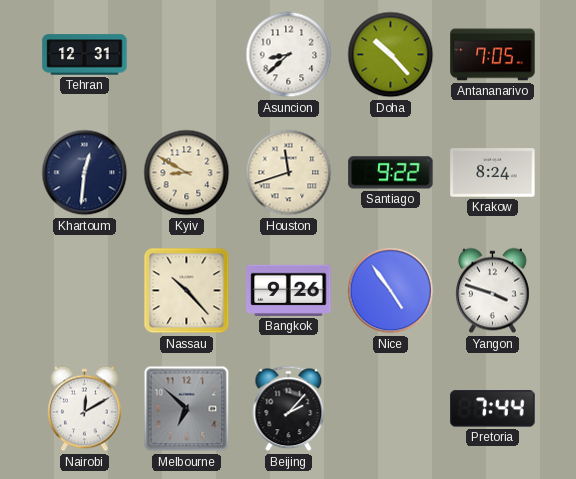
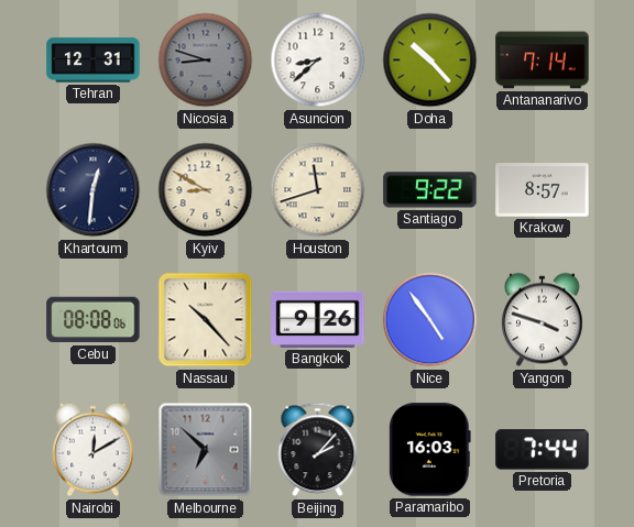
Nicosia: none -> 8:48 (206, 61)
Antananarivo: 7:05 -> 7:14 (543, 61)
Krakow: 8:24 -> 8:57 (543, 190)
Cebu: none -> 08:08 (94, 320)
Paramaribo: none -> 16:03 (429, 450)
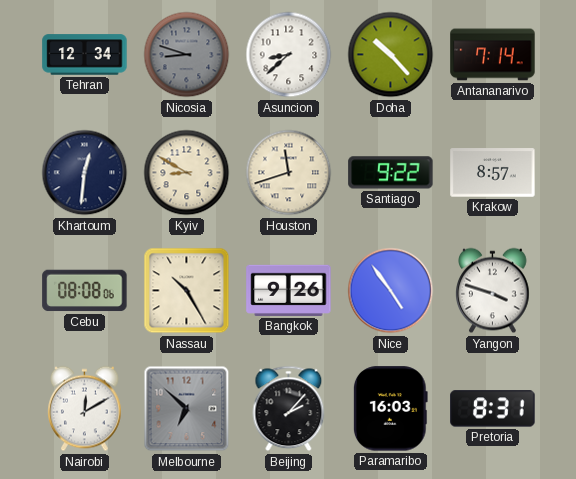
Tehran: 12:31 -> 12:34 (85, 55)
Nassau: 10:23 -> 10:25 (187, 291)
Pretoria: 7:44 -> 8:31 (493, 409)
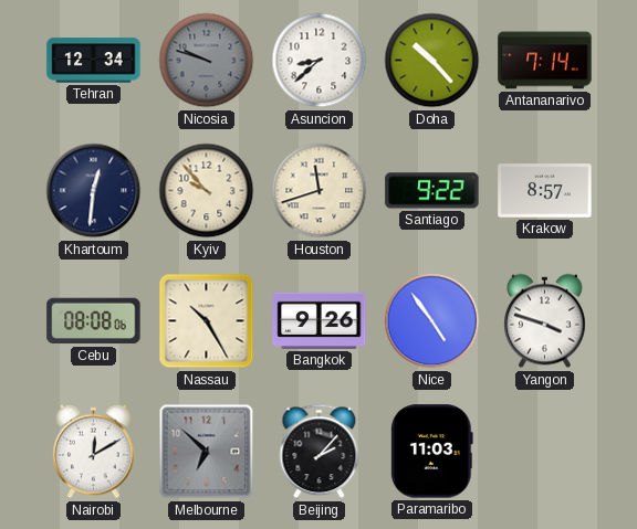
Nicosia: 8:48 -> 9:48 (207, 61)
Kyiv: 8:50 -> 9:53 (207, 191)
Paramaribo: 16:03 -> 11:03 (431, 452)
Pretoria: 8:31 -> none (493, 409)
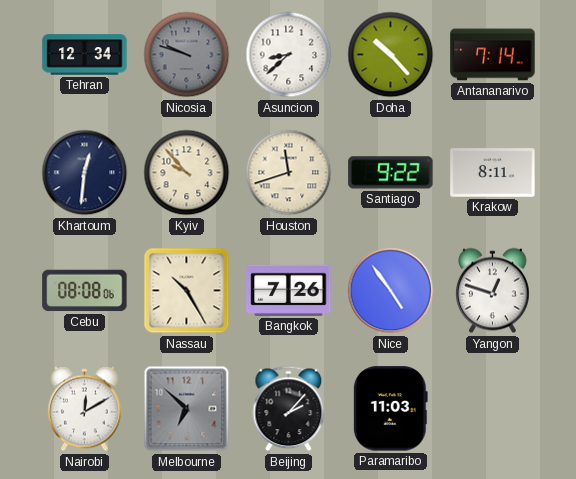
Krakow: 8:57 -> 8:11 (493, 173)
Bangkok: 9:26 -> 7:26 (289, 290)
Yangon: 3:48 -> 12:48 (493, 291)
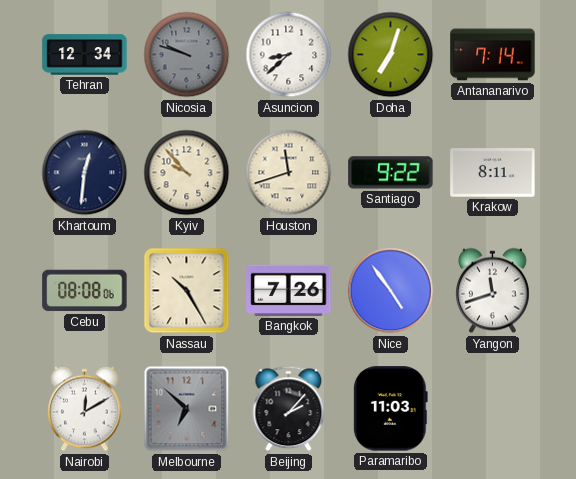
Doha: 10:23 -> 7:03 (391, 55)
Yangon: 12:48 -> 11:42 (493, 291)
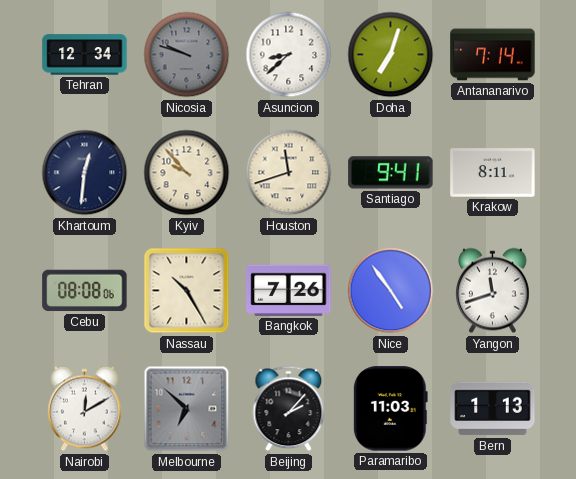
Santiago: 9:22 -> 9:41 (391, 173)
Bern: none -> 1:13 (493, 409)
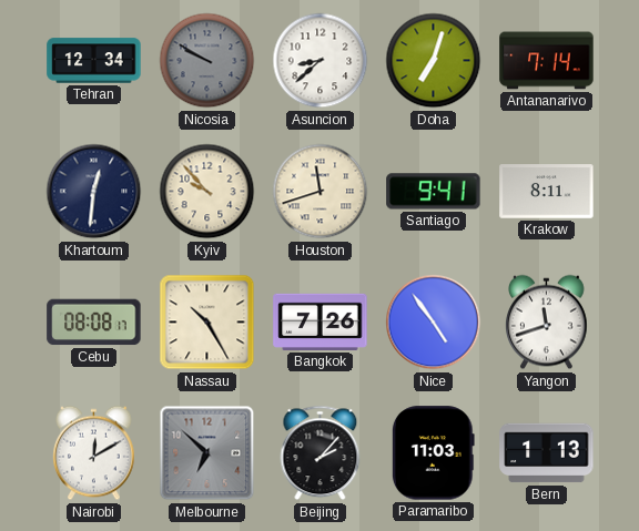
Nicosia: 9:48 -> 9:50 (207, 61)
Cebu: 08:08:06 -> 08:08:17 (94, 323)
